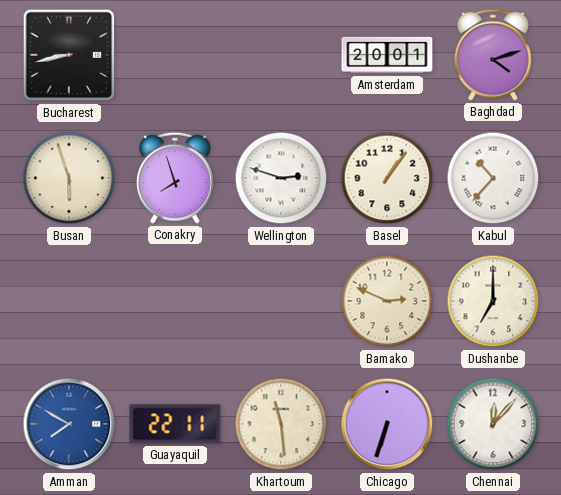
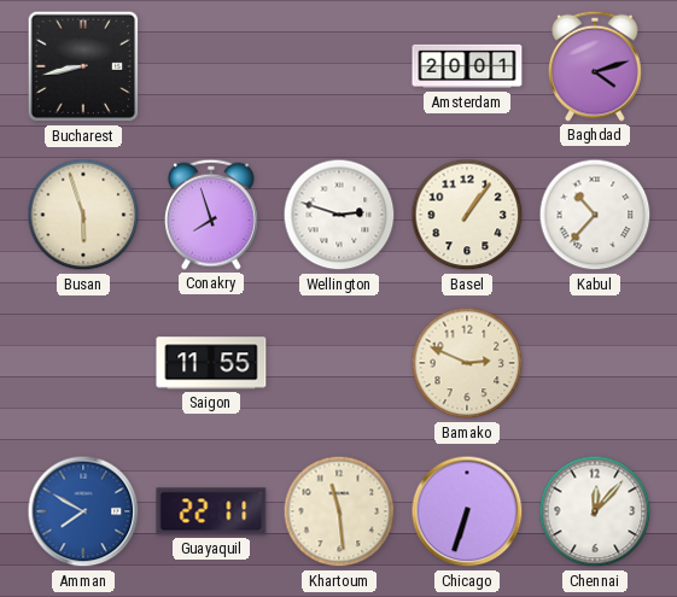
Saigon: none -> 11:55 (211, 363)
Dushanbe: 7:00 -> none (493, 301)
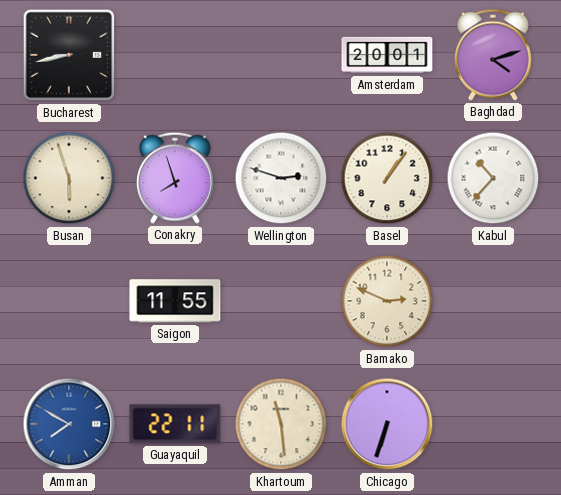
Chennai: 12:07 -> none (595, 511)
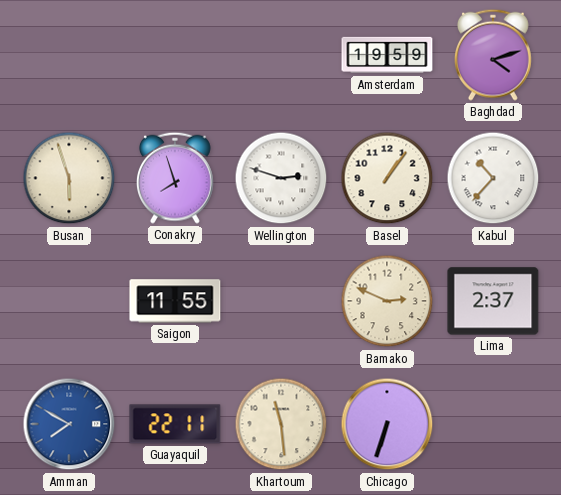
Bucharest: 8:43 -> none (69, 55)
Amsterdam: 20:01 -> 19:59 (387, 55)
Lima: none -> 2:37 (493, 301)
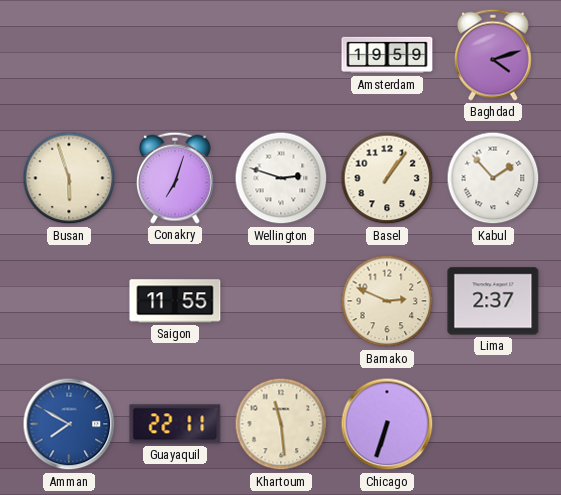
Conakry: 7:57 -> 7:03 (175, 178)
Kabul: 10:37 -> 1:53 (493, 178)
